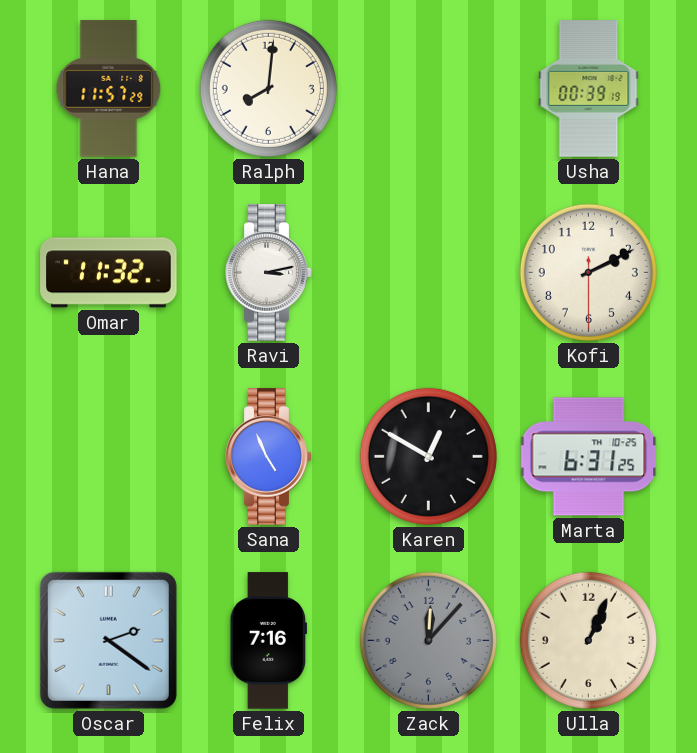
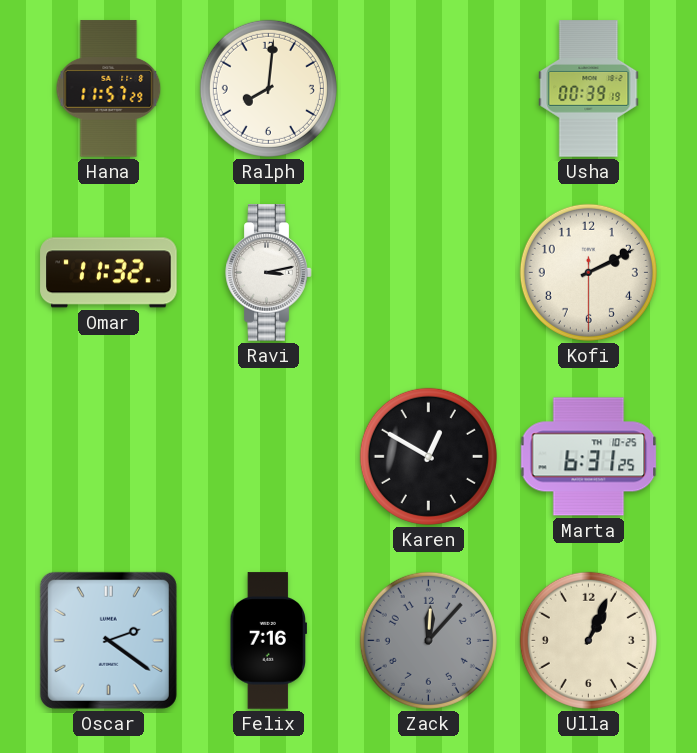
Sana: 4:56 -> none (269, 457)
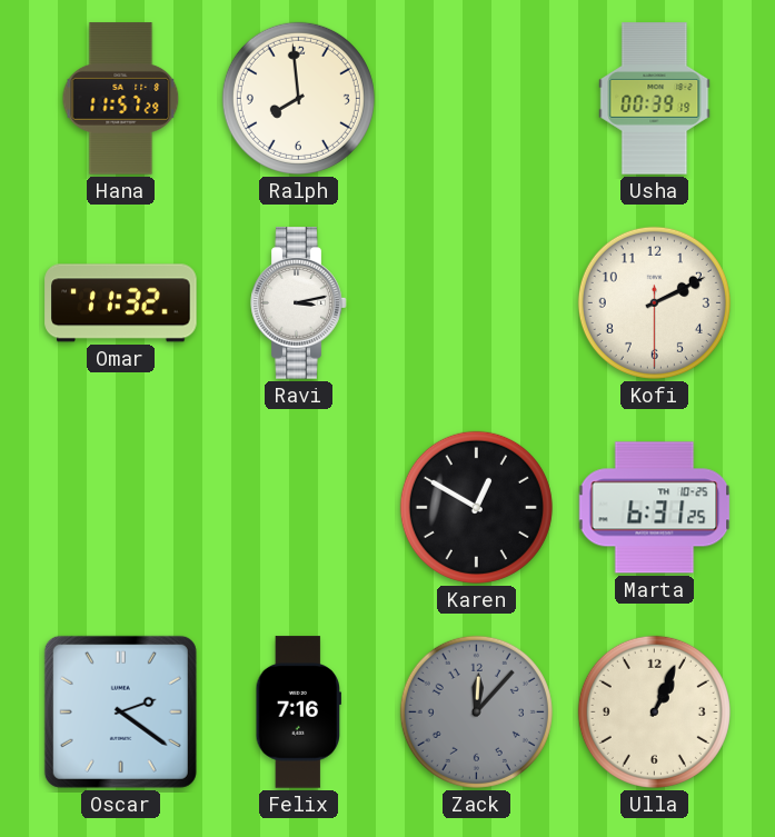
Ralph: 8:01 -> 7:59 (298, 98)
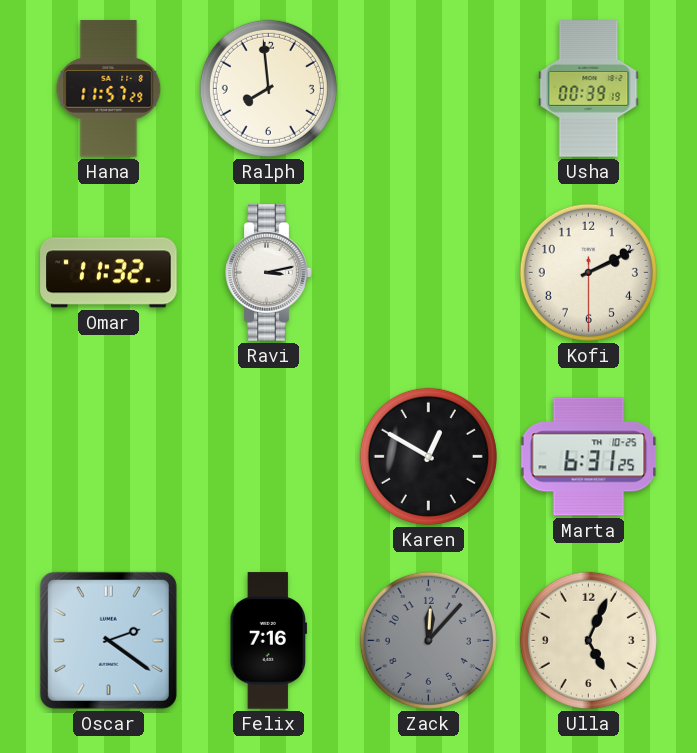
Ulla: 1:04 -> 5:04 (588, 640)
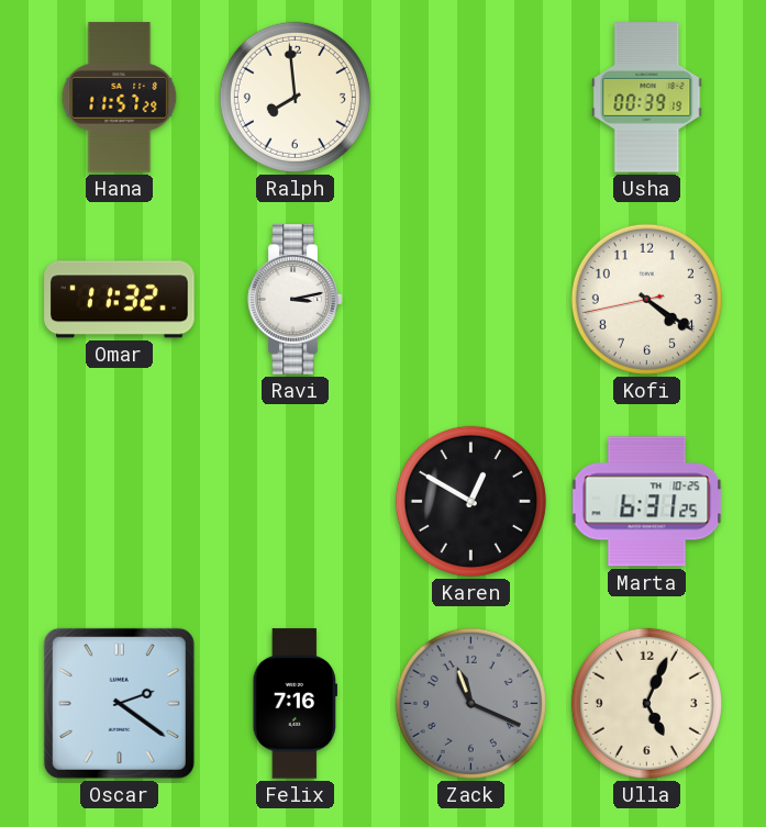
Kofi: 2:10 -> 4:20 (646, 299)
Zack: 12:07 -> 11:19 (470, 703)
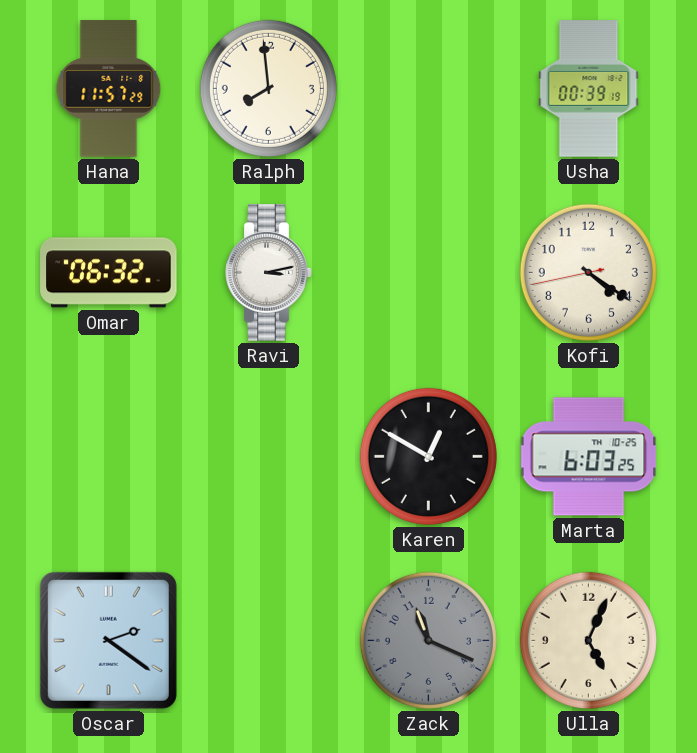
Omar: 11:32 -> 06:32 (109, 273)
Marta: 6:31 -> 6:03 (589, 457)
Felix: 7:16 -> none (295, 704)
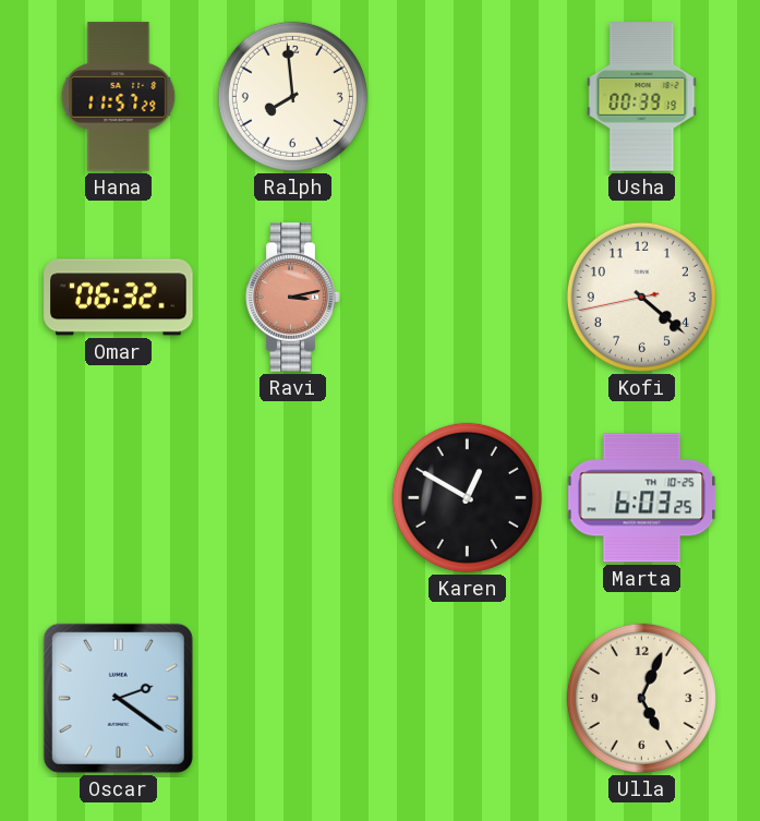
Ravi dial: white -> salmon (293, 298)
Kofi: 4:20 -> 4:21 (641, 297)
Zack: 11:19 -> none (428, 640)
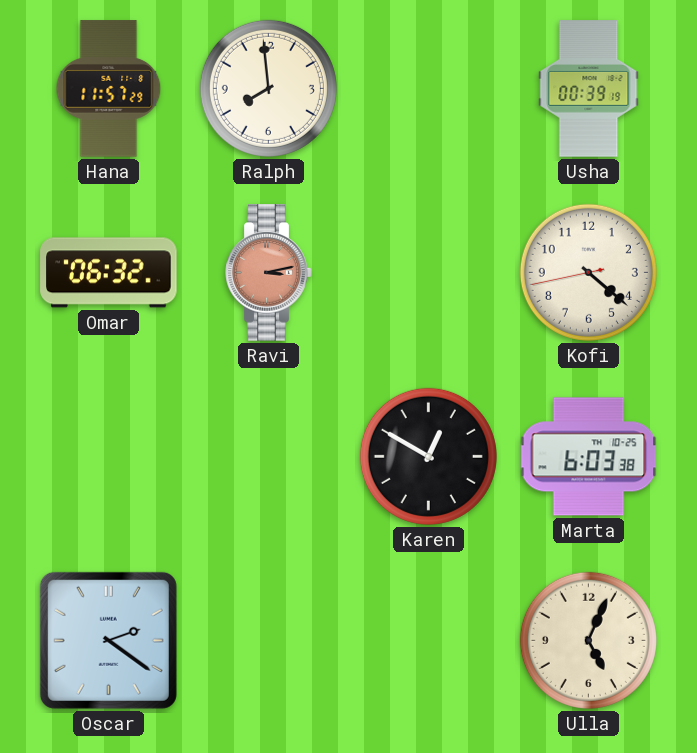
Marta: 6:03:25 -> 6:03:38 (589, 457)
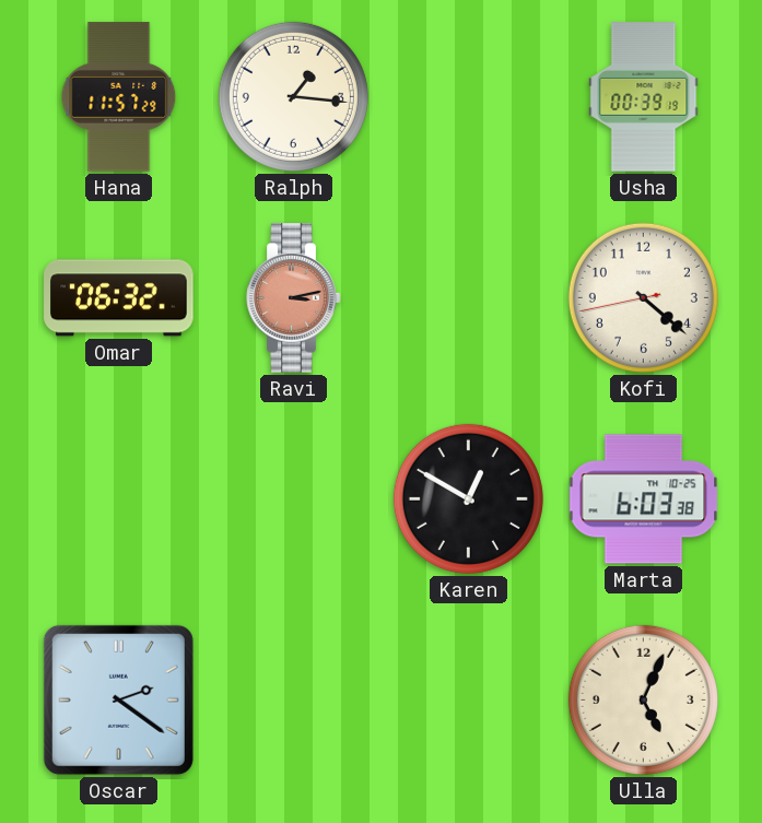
Ralph: 7:59 -> 1:16 (293, 96)
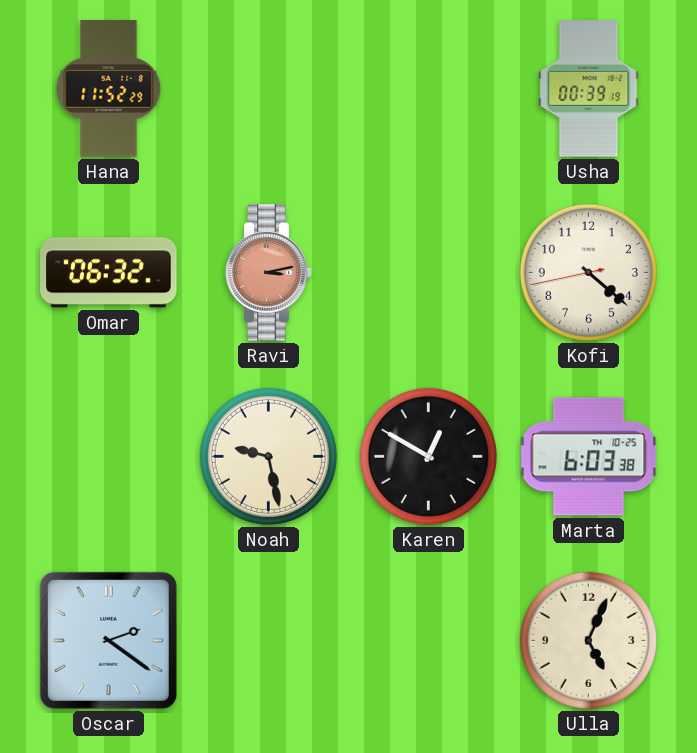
Hana: 11:57 -> 11:52 (109, 89)
Ralph: 1:16 -> none (293, 96)
Noah: none -> 9:28 (268, 456)
